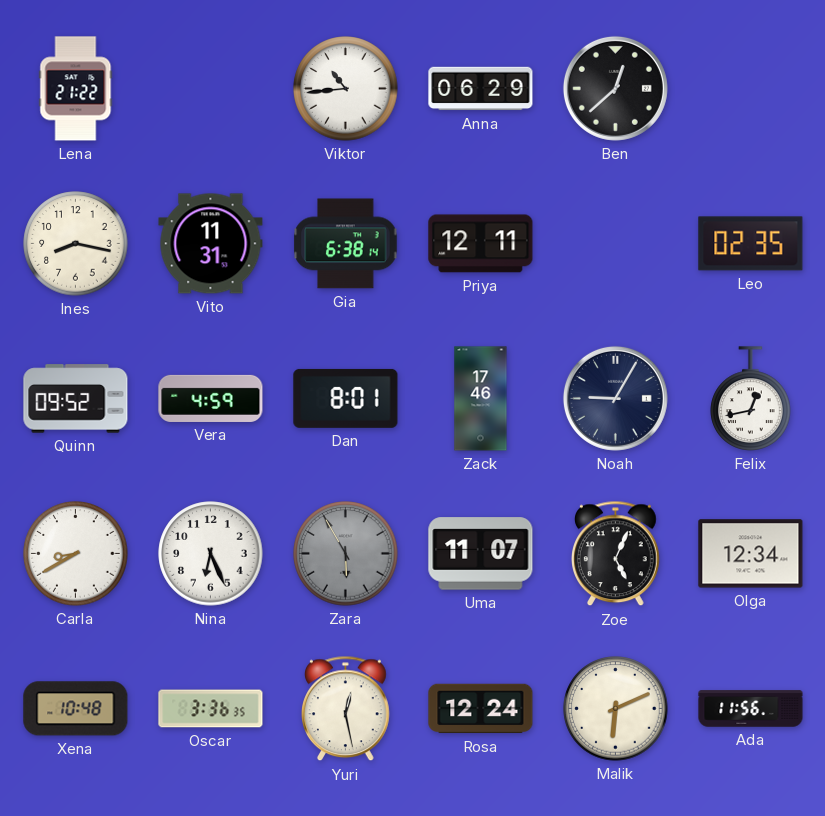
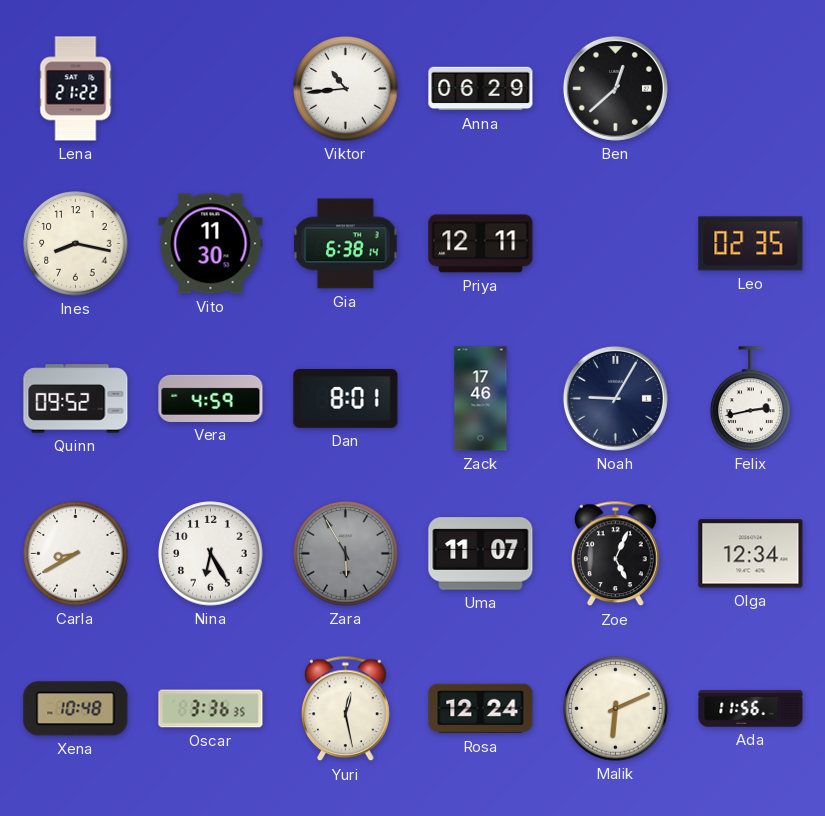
Vito: 11:31 -> 11:30 (211, 244)
Felix: 12:43 -> 2:43 (751, 399)
Nina: 6:26 -> 6:25 (211, 554)
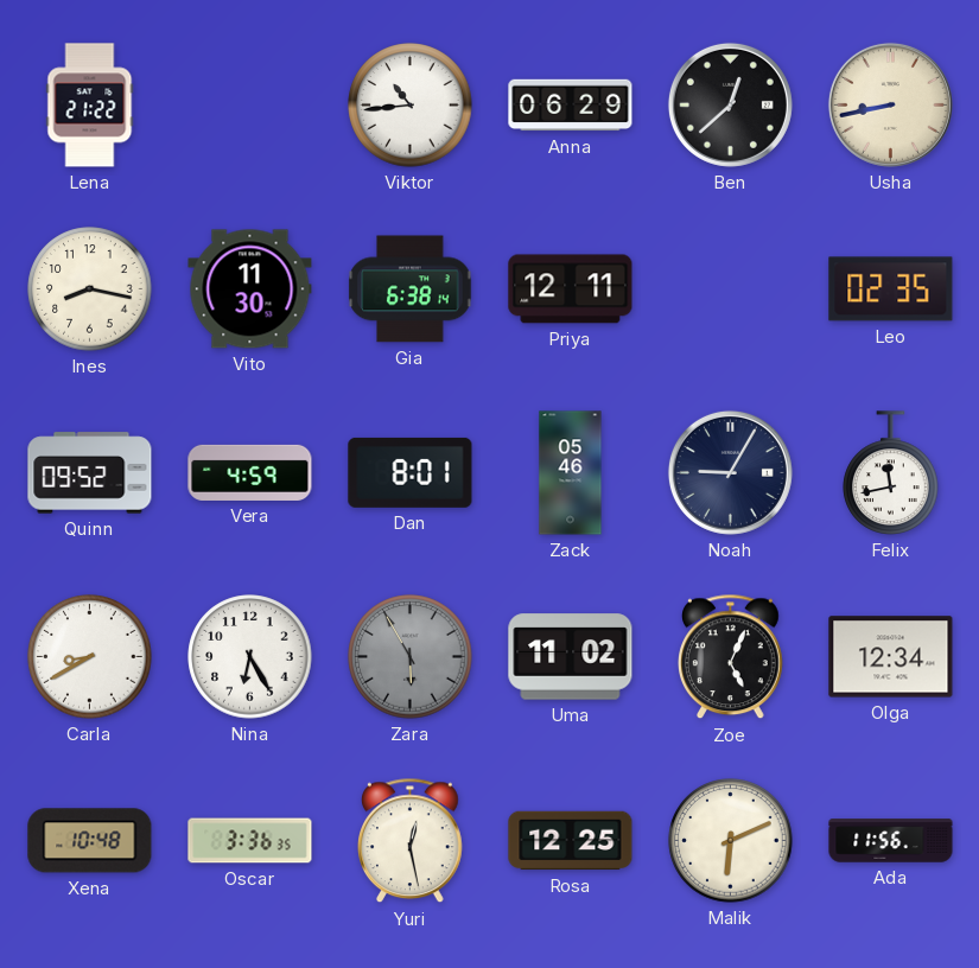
Usha: none -> 8:43 (890, 104)
Zack: 17:46 -> 05:46 (571, 473)
Felix: 2:43 -> 11:43 (891, 473)
Uma: 11:07 -> 11:02 (571, 657)
Rosa: 12:24 -> 12:25 (571, 841)
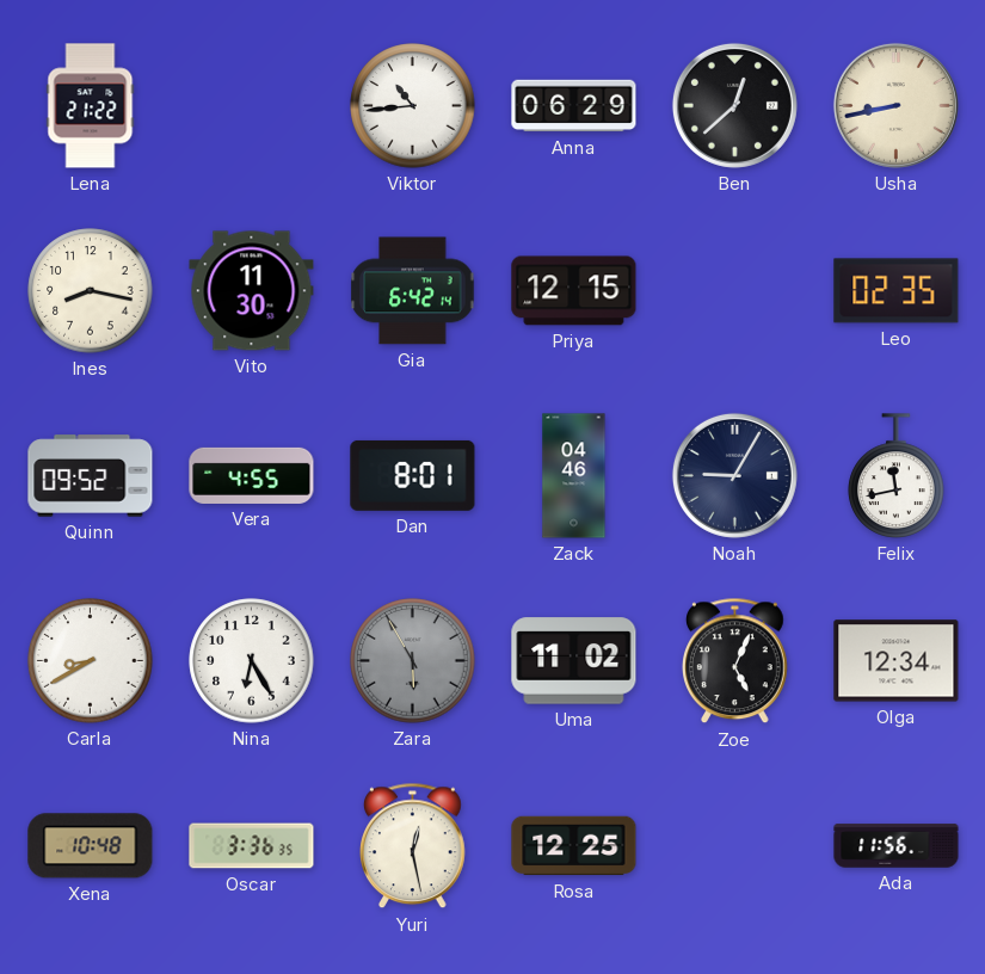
Gia: 6:38 -> 6:42 (413, 291)
Priya: 12:11 -> 12:15 (574, 291)
Vera: 4:59 -> 4:55 (252, 475)
Zack: 05:46 -> 04:46 (574, 476)
Malik: 6:11 -> none (731, 841)
